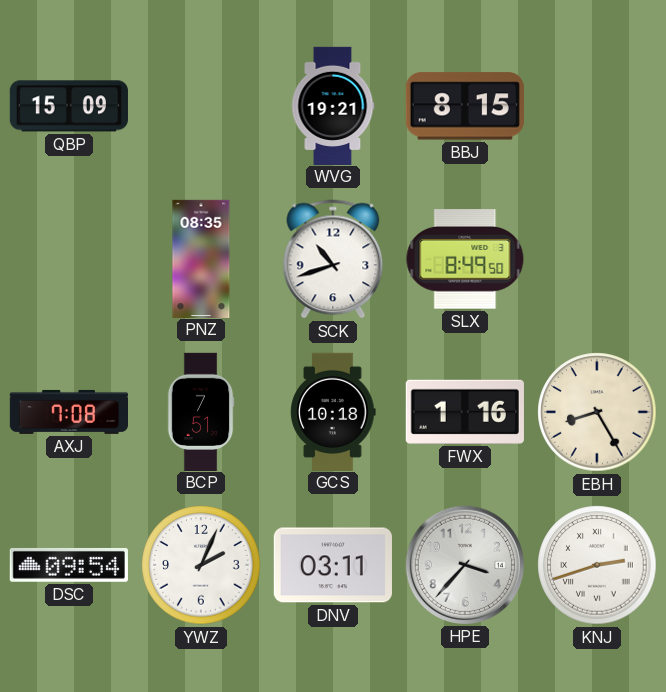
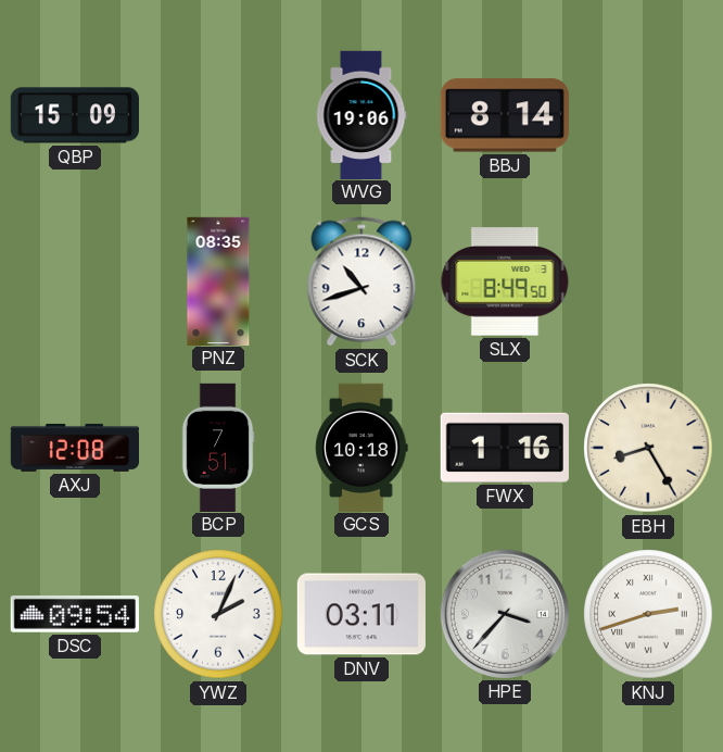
WVG: 19:21 -> 19:06 (361, 114)
BBJ: 8:15 -> 8:14 (505, 115)
AXJ: 7:08 -> 12:08 (74, 448)
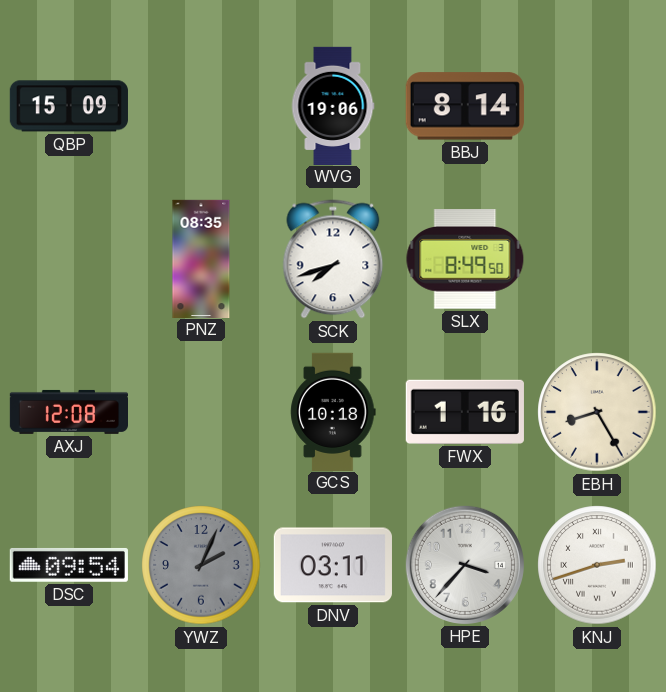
SCK: 10:42 -> 7:42 (333, 259)
BCP: 7:51 -> none (218, 447)
YWZ dial: white -> grey (201, 565)
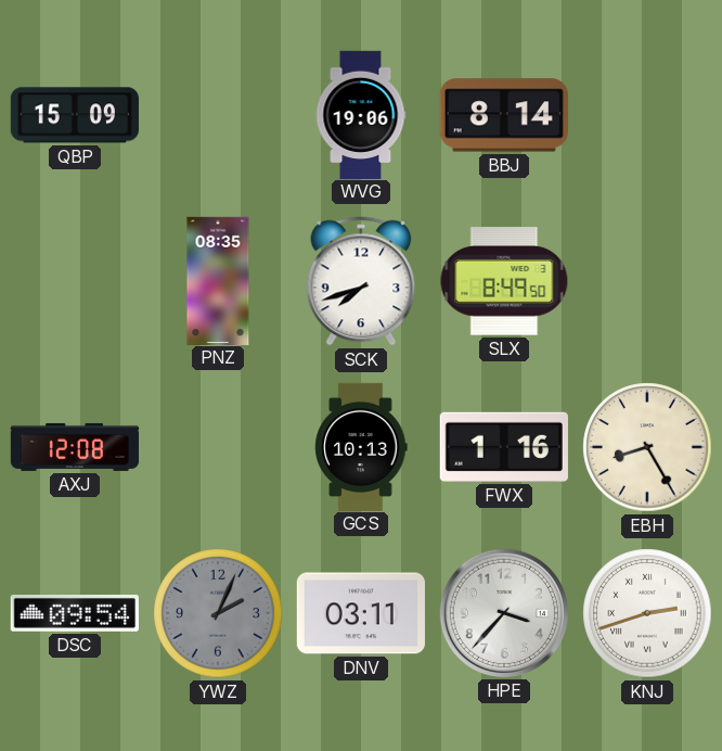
GCS: 10:18 -> 10:13 (361, 446)
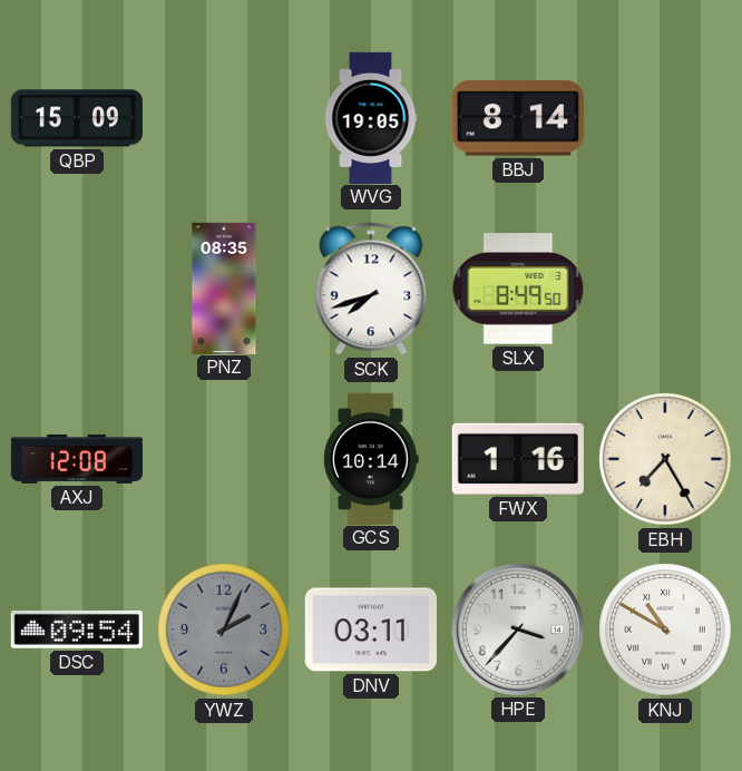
WVG: 19:06 -> 19:05 (371, 117)
GCS: 10:13 -> 10:14 (371, 458)
EBH: 8:25 -> 7:25 (665, 459)
KNJ: 2:42 -> 10:50 (665, 630)
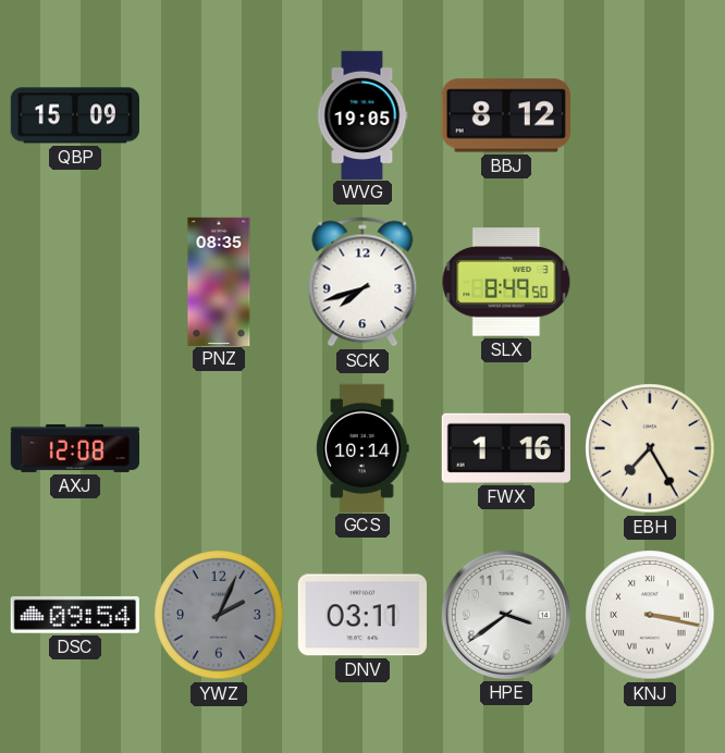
BBJ: 8:14 -> 8:12 (506, 115)
HPE: 3:37 -> 3:39 (506, 615)
KNJ: 10:50 -> 3:17 (650, 615)
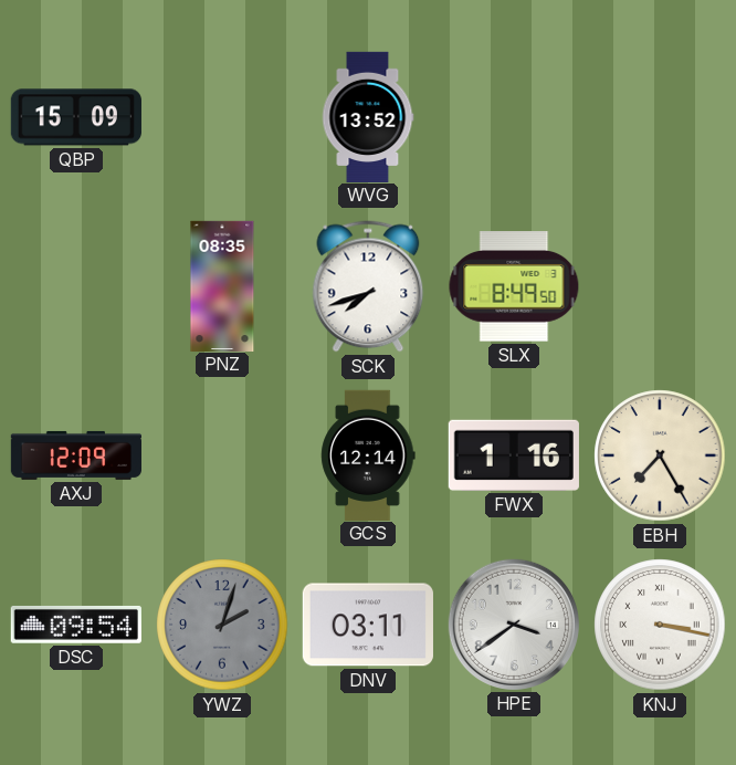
WVG: 19:05 -> 13:52 (368, 116)
BBJ: 8:12 -> none (506, 115)
AXJ: 12:08 -> 12:09 (75, 455)
GCS: 10:14 -> 12:14 (368, 454)
YWZ: 2:04 -> 2:03 (222, 625)
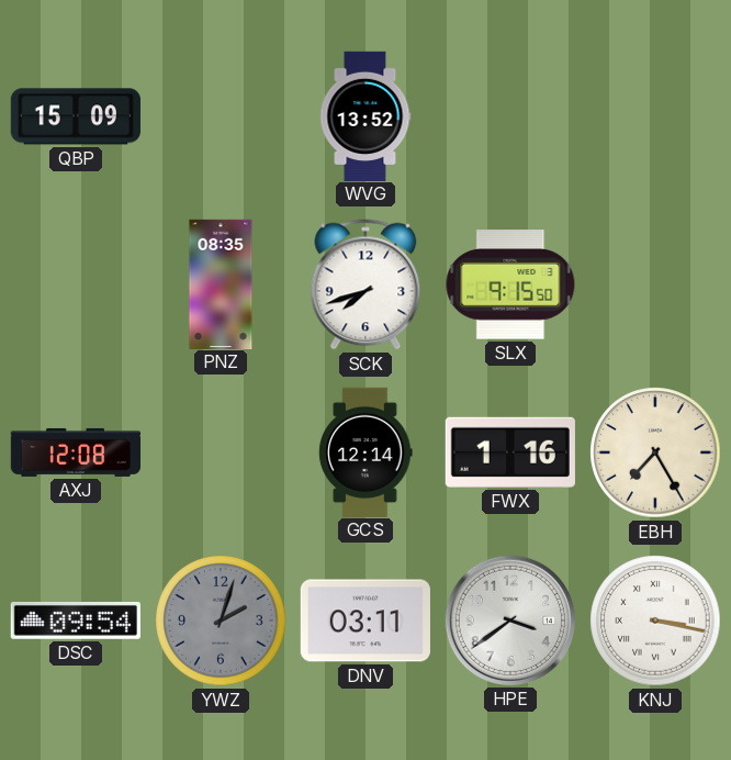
SLX: 8:49 -> 9:15 (510, 284)
AXJ: 12:09 -> 12:08 (75, 452)
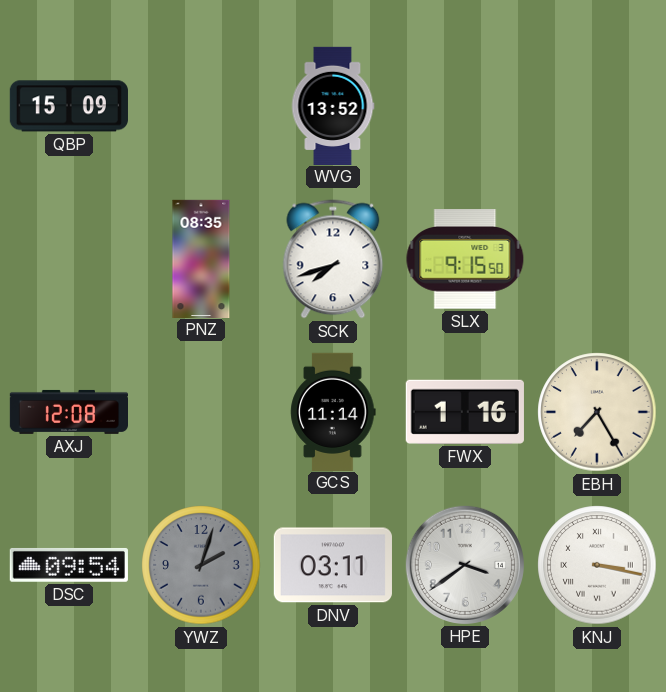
GCS: 12:14 -> 11:14 (333, 411)
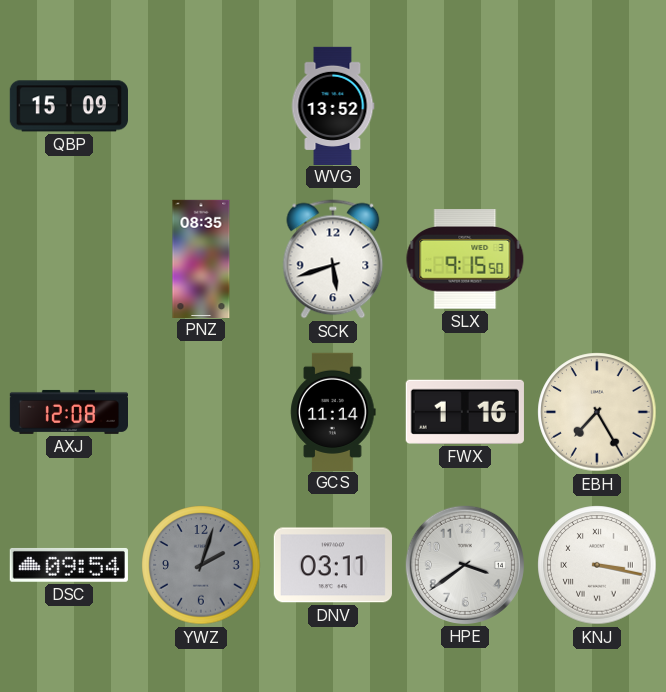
SCK: 7:42 -> 5:42 (333, 259)
